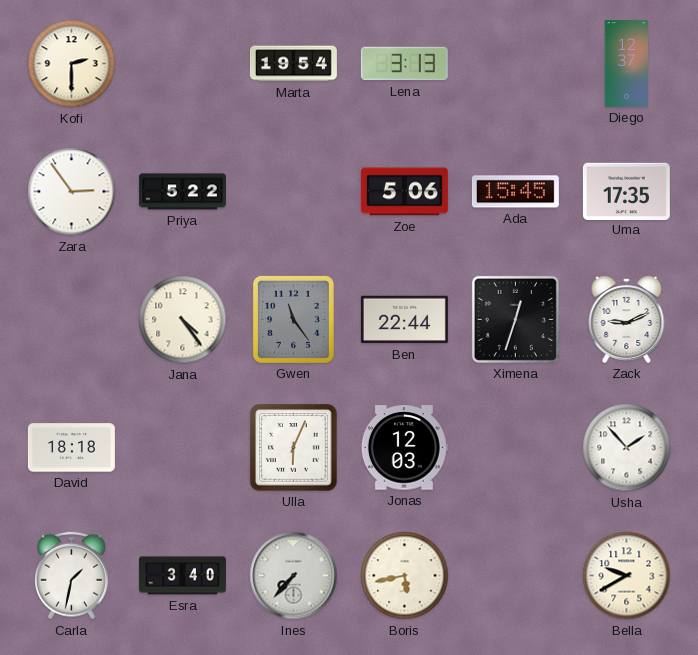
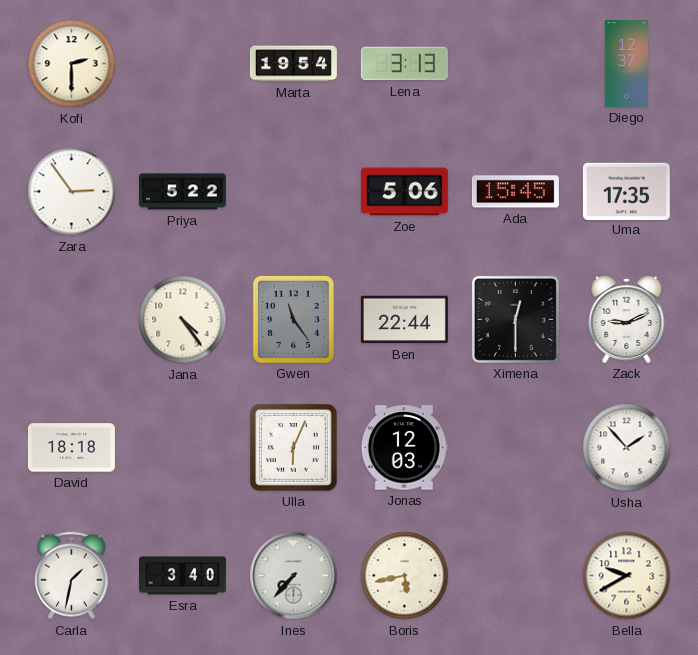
Ximena: 12:33 -> 12:30 (515, 319)
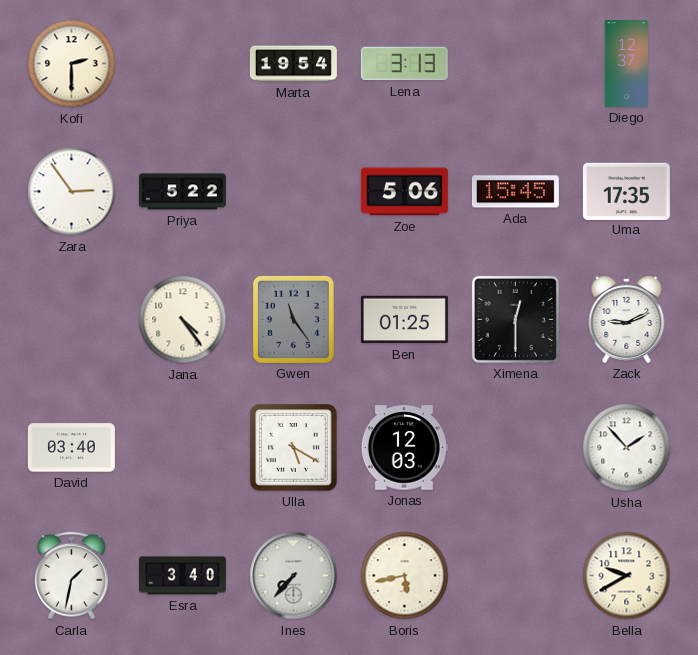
Ben: 22:44 -> 01:25 (404, 320)
David: 18:18 -> 03:40 (71, 448)
Ulla: 6:04 -> 5:20 (294, 448)
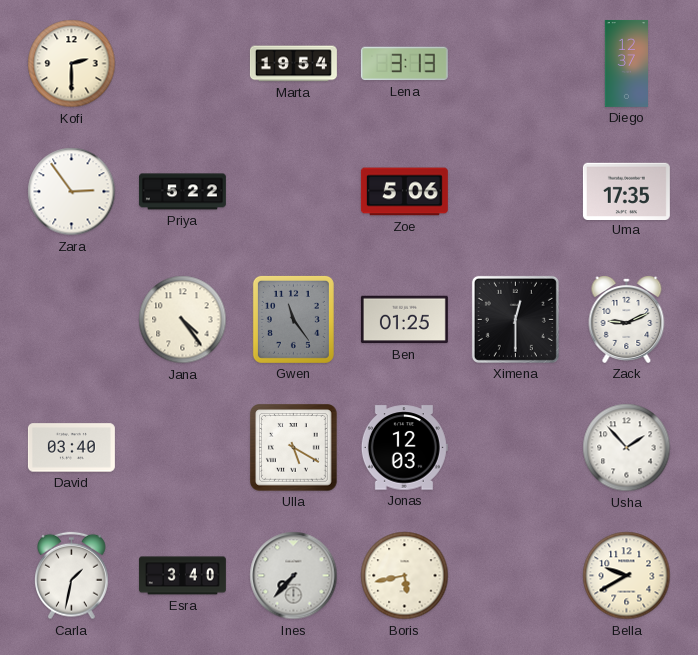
Ada: 15:45 -> none (515, 192)
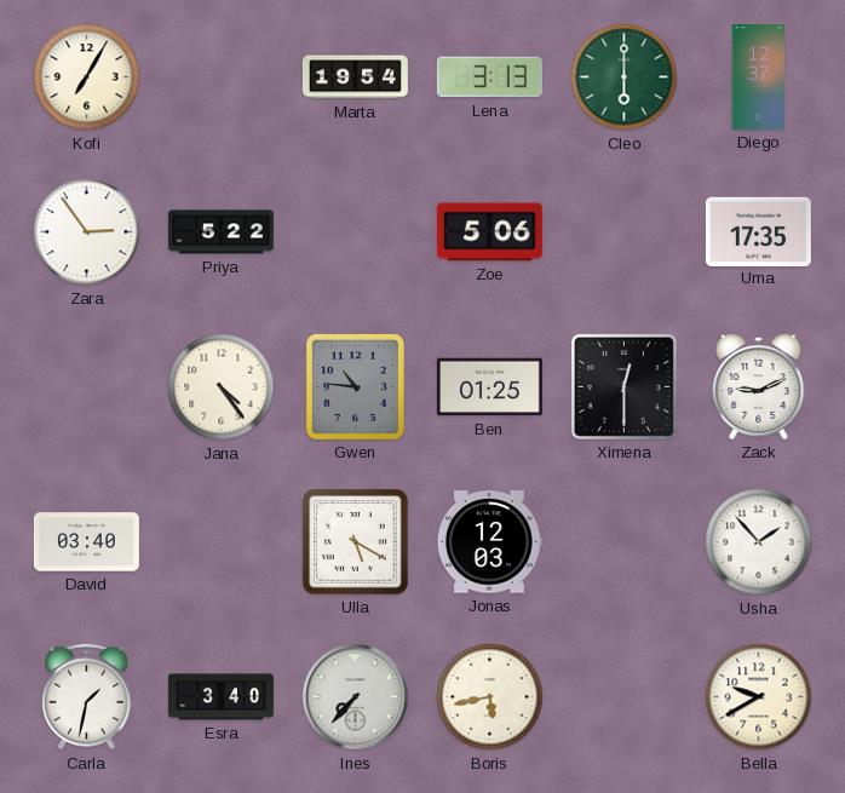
Kofi: 2:30 -> 7:05 (87, 77)
Cleo: none -> 6:00 (625, 77)
Gwen: 11:24 -> 10:46 (355, 386)
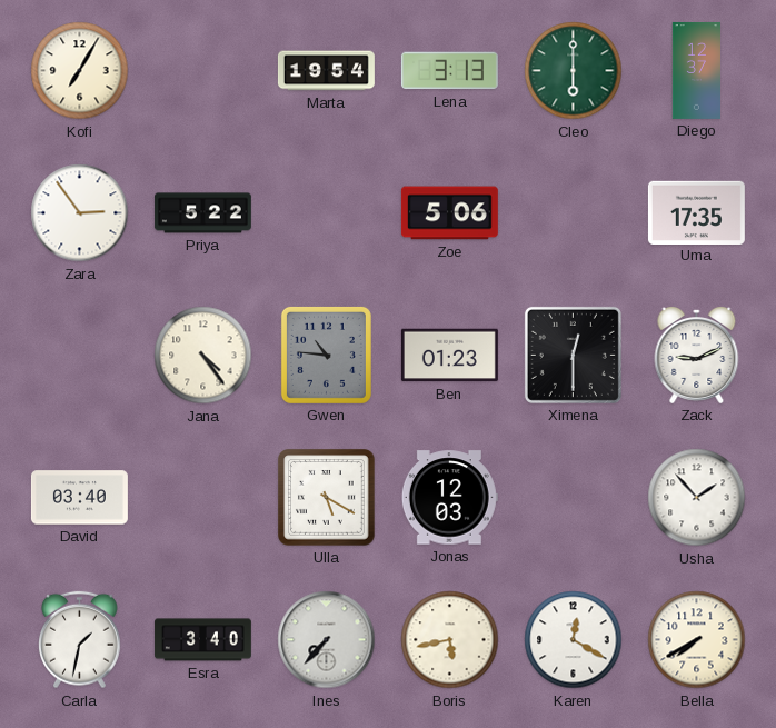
Ben: 01:25 -> 01:23 (449, 356)
Karen: none -> 12:20 (574, 640)
Bella: 9:40 -> 7:40 (697, 640)
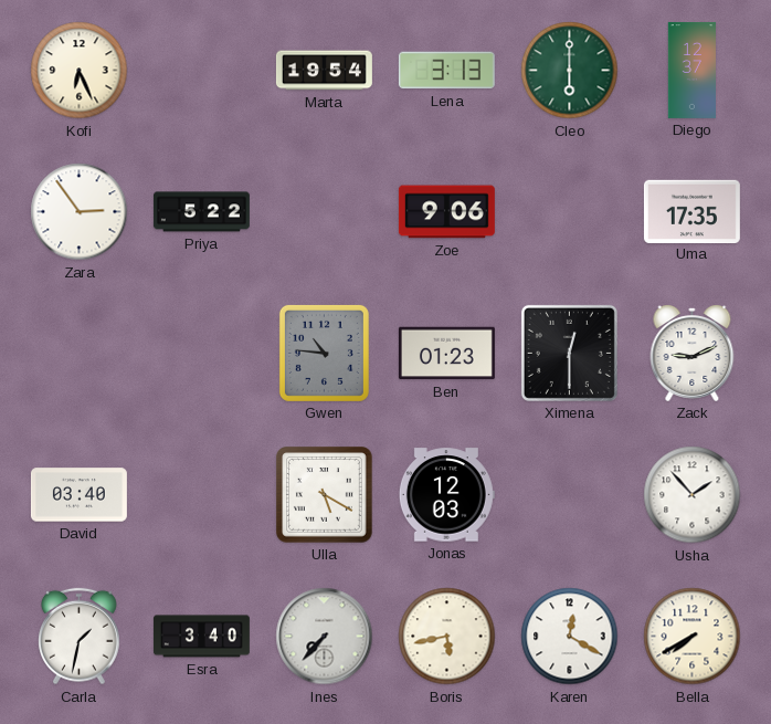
Kofi: 7:05 -> 6:26 (80, 71)
Zoe: 5:06 -> 9:06 (446, 212)
Jana: 4:24 -> none (203, 356)
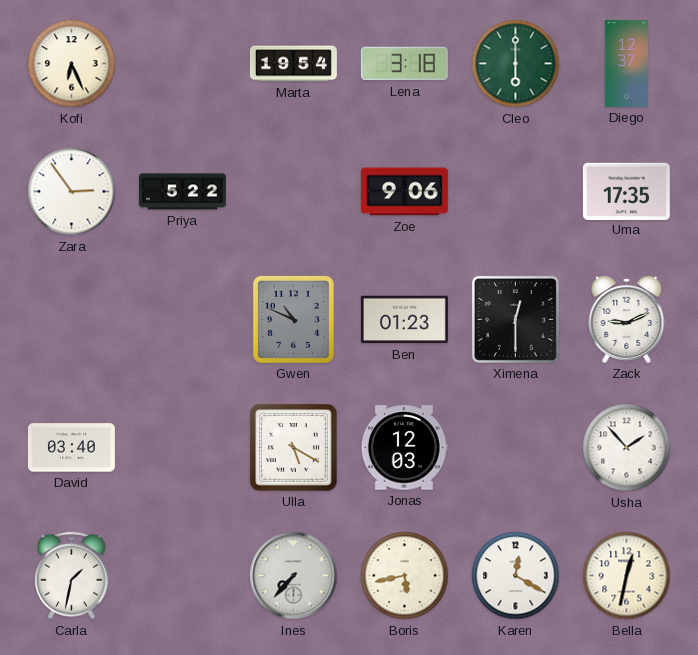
Lena: 3:13 -> 3:18 (404, 64)
Gwen: 10:46 -> 10:49 (293, 319)
Esra: 3:40 -> none (201, 637)
Bella: 7:40 -> 12:32 (627, 576)
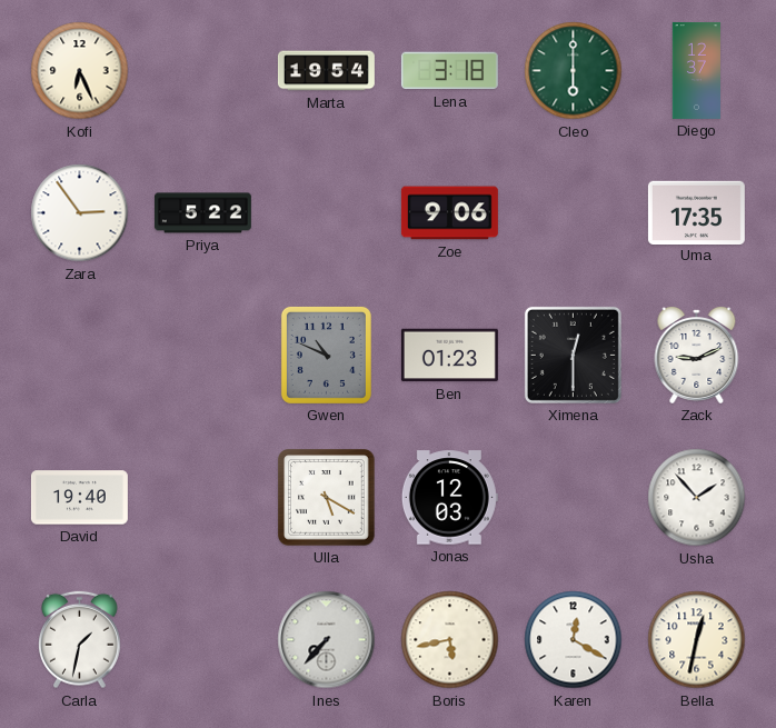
David: 03:40 -> 19:40 (79, 498)
